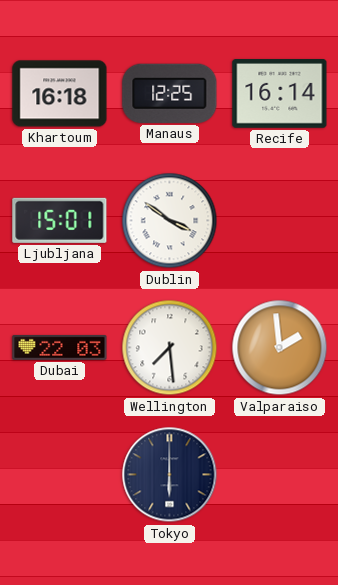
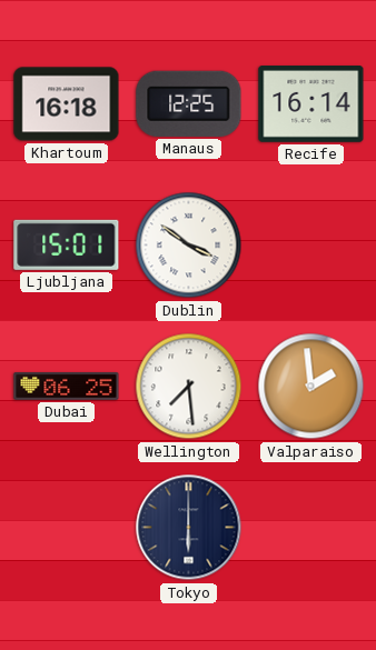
Dubai: 22:03 -> 06:25 (67, 386)
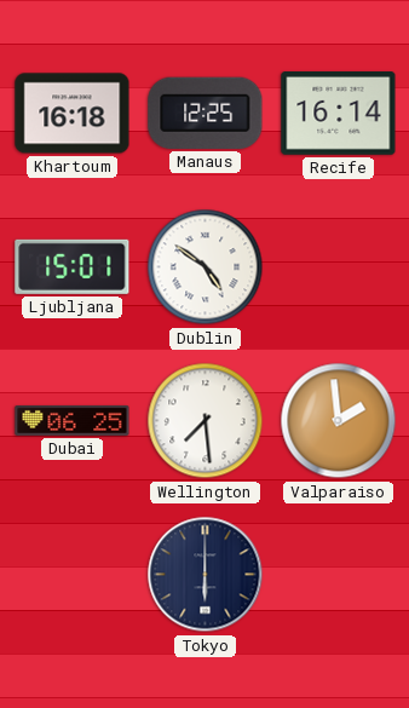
Dublin: 3:51 -> 4:51 (206, 267)
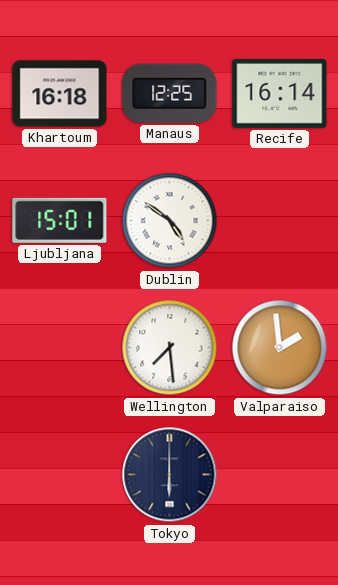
Dubai: 06:25 -> none (73, 420)
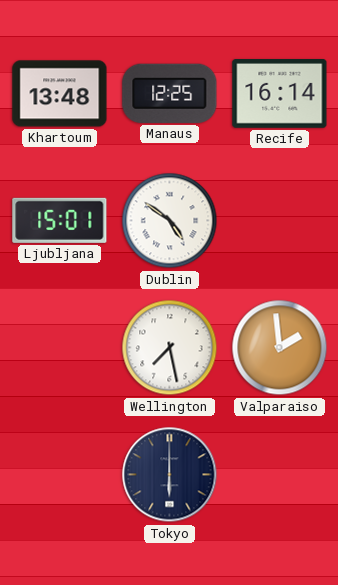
Khartoum: 16:18 -> 13:48 (60, 94)
Wellington: 7:29 -> 7:28 (170, 348)
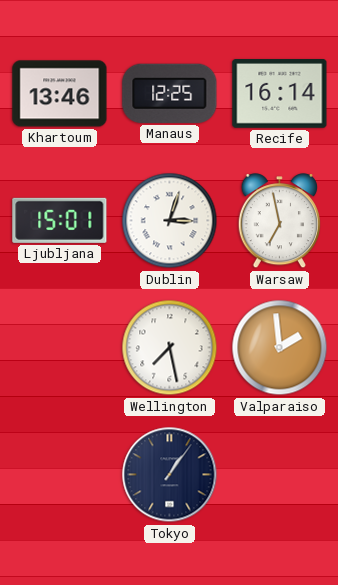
Khartoum: 13:48 -> 13:46 (60, 94)
Dublin: 4:51 -> 3:03 (170, 221)
Warsaw: none -> 6:58 (279, 221)
Tokyo: 6:00 -> 1:06 (170, 475)
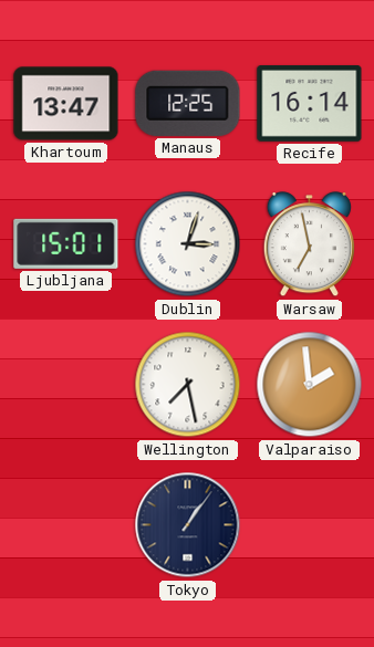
Khartoum: 13:46 -> 13:47 (66, 104)
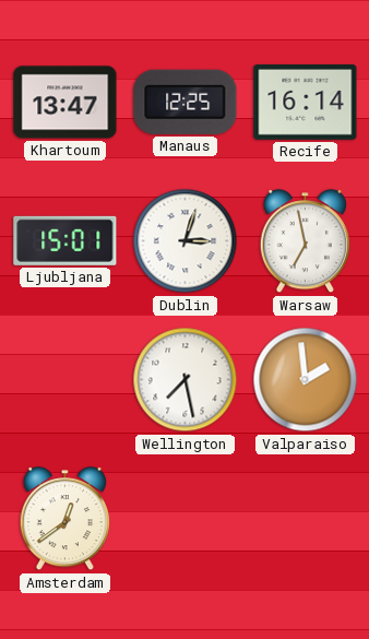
Amsterdam: none -> 12:39 (64, 519)
Tokyo: 1:06 -> none (188, 525)
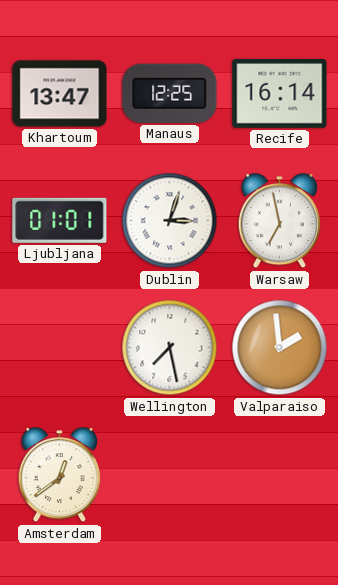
Ljubljana: 15:01 -> 01:01 (60, 220)
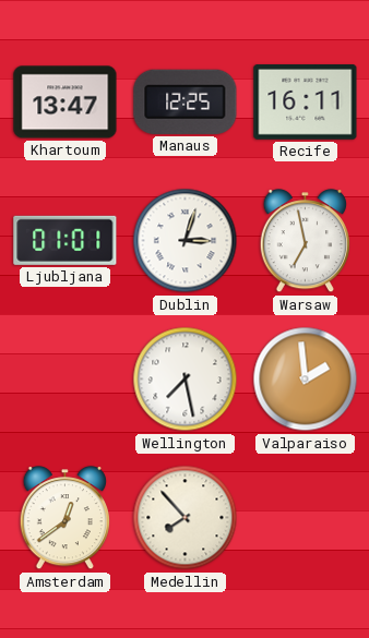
Recife: 16:14 -> 16:11 (306, 103)
Medellin: none -> 7:53 (186, 518)
